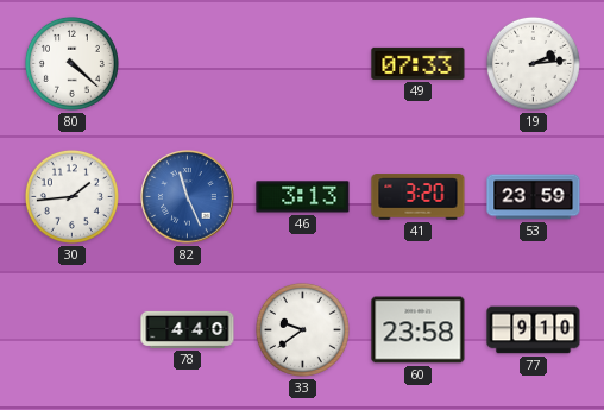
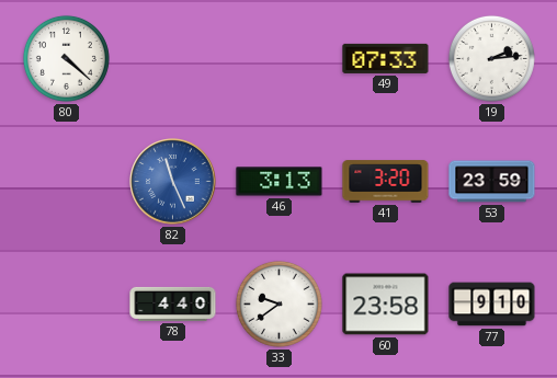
30: 1:44 -> none (71, 196)
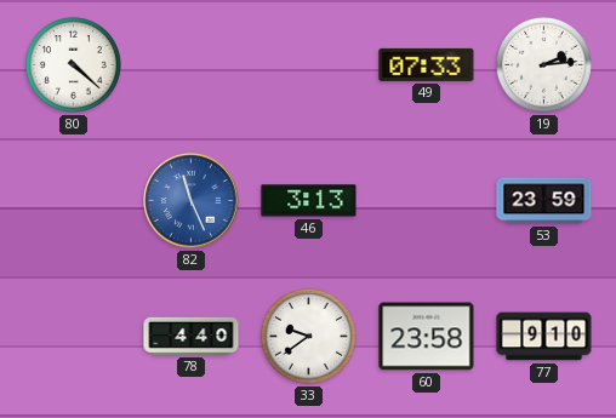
41: 3:20 -> none (386, 182)
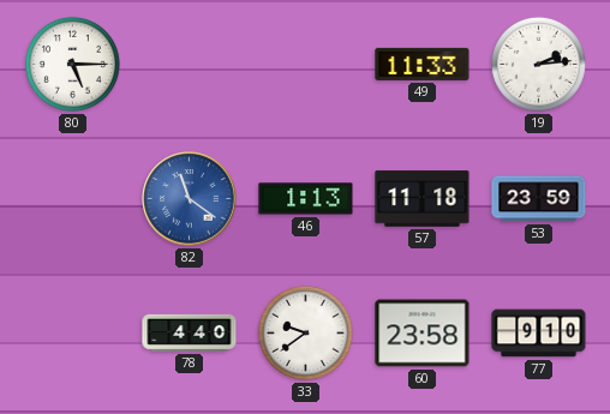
80: 4:22 -> 5:15 (72, 64)
49: 07:33 -> 11:33 (423, 64)
82: 11:26 -> 11:21 (190, 199)
46: 3:13 -> 1:13 (306, 199)
57: none -> 11:18 (423, 199)
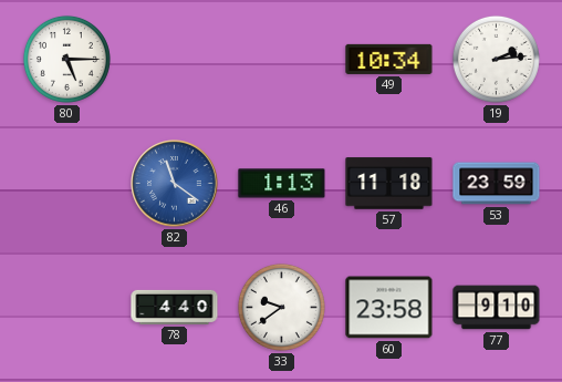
49: 11:33 -> 10:34 (389, 59)
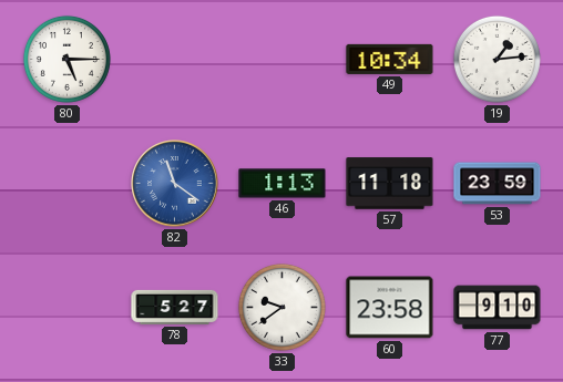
19: 2:14 -> 1:14 (497, 59)
78: 4:40 -> 5:27 (175, 307)
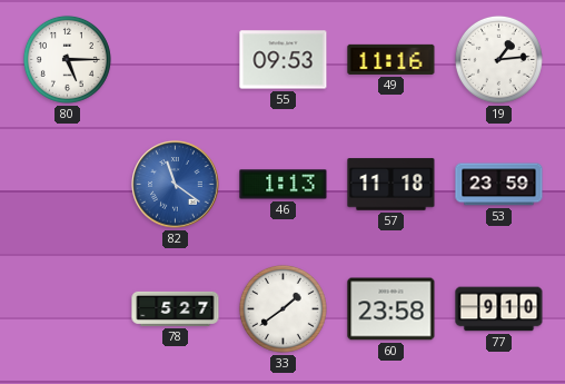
55: none -> 09:53 (284, 60)
49: 10:34 -> 11:16 (391, 59)
33: 9:39 -> 1:39 (282, 308)
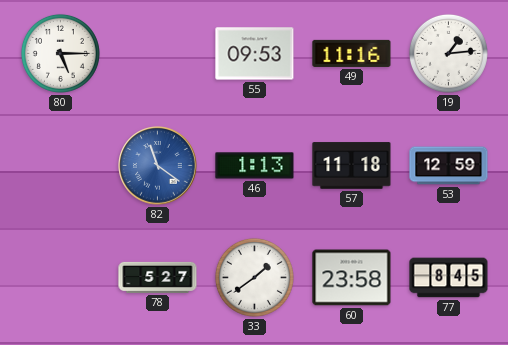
53: 23:59 -> 12:59 (449, 166)
77: 9:10 -> 8:45 (449, 278)
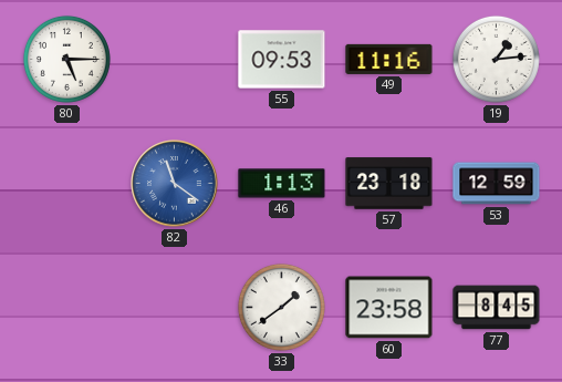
57: 11:18 -> 23:18 (389, 184)
78: 5:27 -> none (158, 277)
